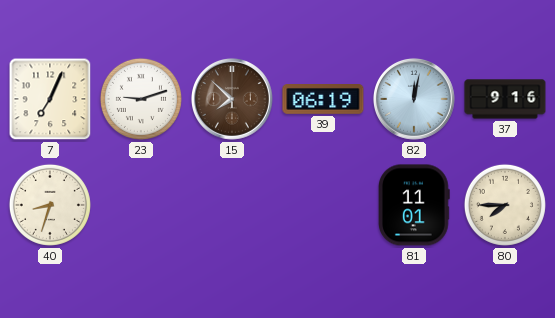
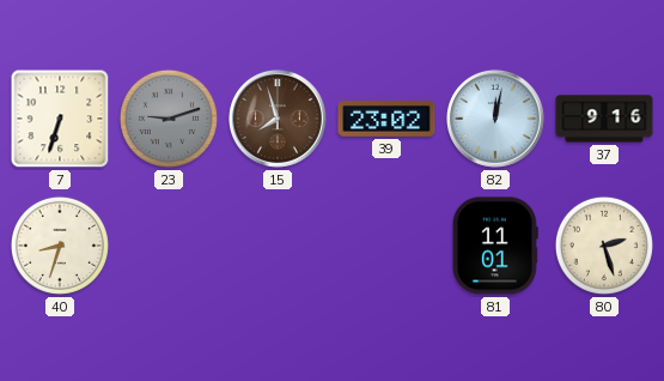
7: 7:04 -> 6:33 (60, 119)
23 dial: white -> grey (169, 119)
15: 7:52 -> 7:57 (278, 119)
39: 06:19 -> 23:02 (386, 120)
80: 7:45 -> 2:27 (604, 246)
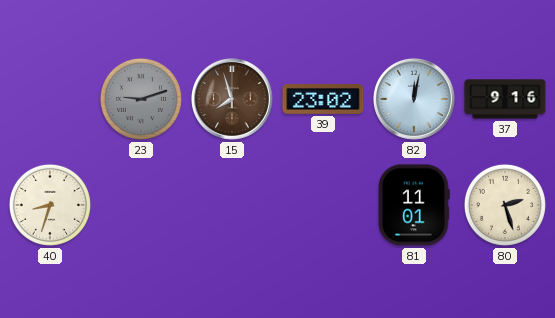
7: 6:33 -> none (60, 119)
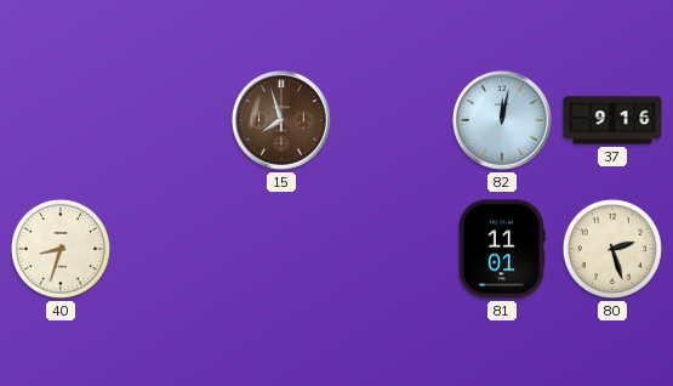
23: 9:12 -> none (141, 99)
39: 23:02 -> none (323, 100)
